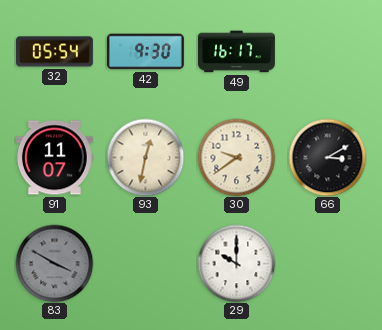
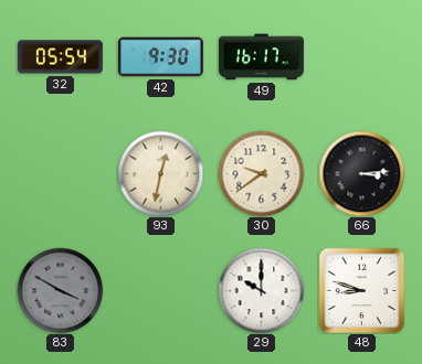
91: 11:07 -> none (54, 158)
66: 3:10 -> 3:14 (361, 173)
48: none -> 8:48 (361, 290)
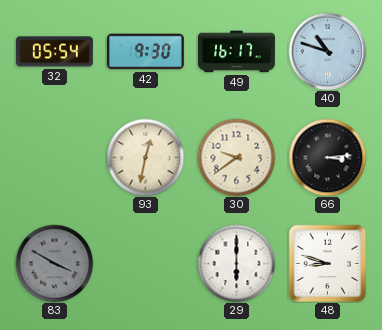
40: none -> 10:48 (327, 51)
29: 10:00 -> 6:00 (236, 263)
